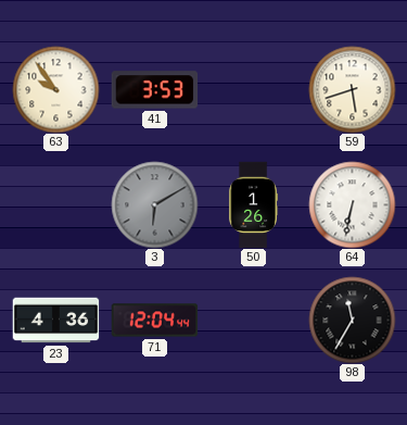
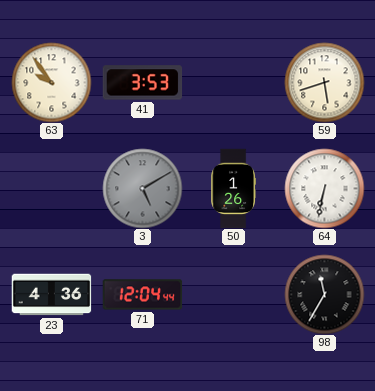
3: 6:10 -> 5:10 (142, 188)
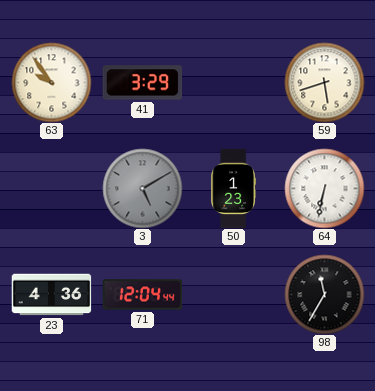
41: 3:53 -> 3:29 (142, 83)
50: 1:26 -> 1:23 (233, 188)
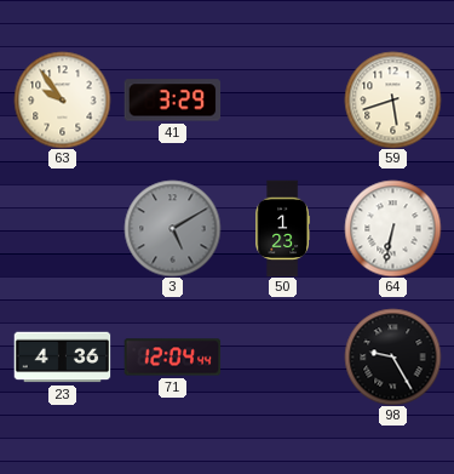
98: 11:35 -> 9:25 (392, 356)
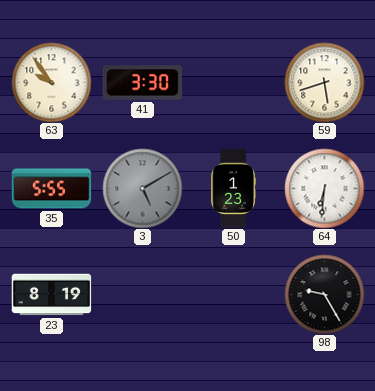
41: 3:29 -> 3:30 (142, 83)
35: none -> 5:55 (51, 189)
64: 6:32 -> 6:31 (324, 188)
23: 4:36 -> 8:19 (51, 295)
71: 12:04 -> none (172, 358)
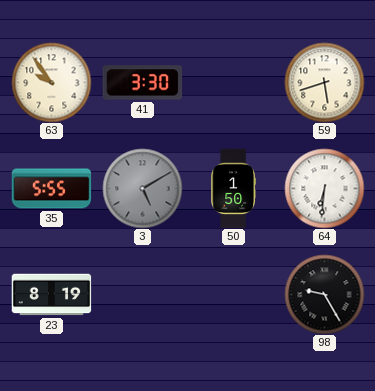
50: 1:23 -> 1:50 (233, 188)
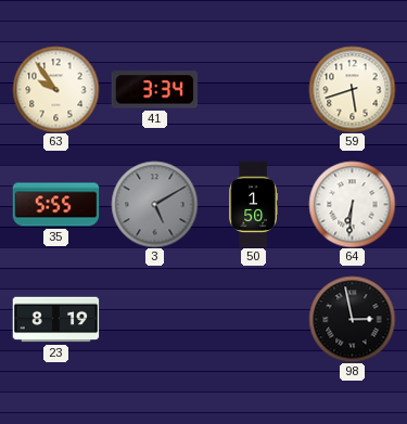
41: 3:30 -> 3:34 (154, 90)
98: 9:25 -> 2:58 (352, 319)
